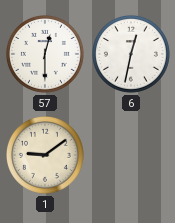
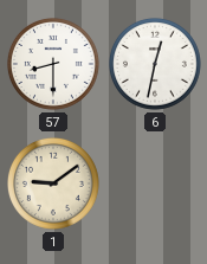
57: 12:30 -> 8:30 (53, 64)
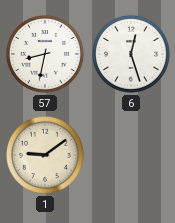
57: 8:30 -> 8:32 (45, 54)
6: 12:32 -> 12:27 (131, 54)
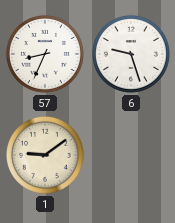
57: 8:32 -> 8:34 (45, 54)
6: 12:27 -> 9:27 (131, 54)
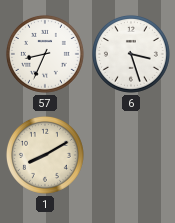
6: 9:27 -> 3:27 (131, 54)
1: 9:09 -> 8:10 (45, 155)
